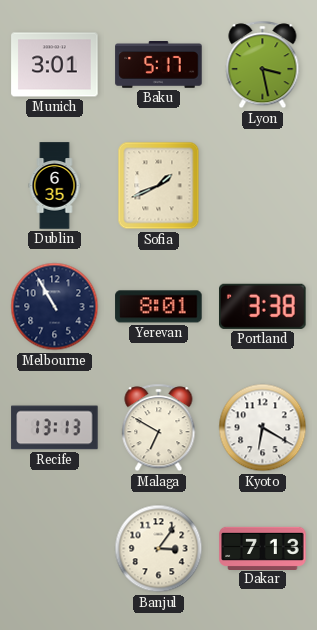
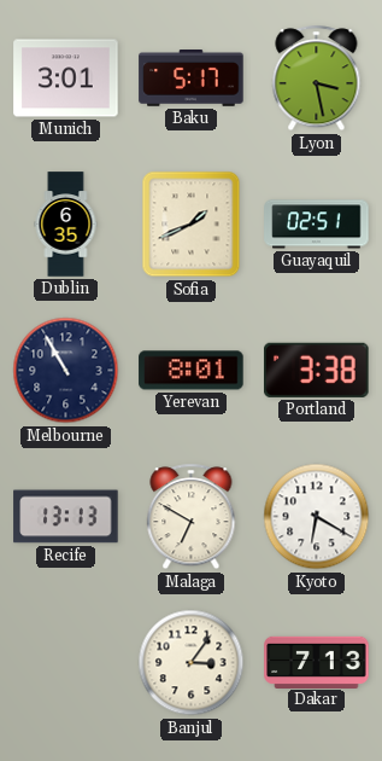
Guayaquil: none -> 02:51 (317, 225)
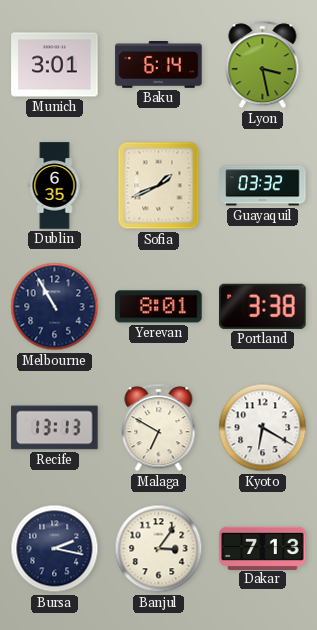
Baku: 5:17 -> 6:14 (159, 65)
Guayaquil: 02:51 -> 03:32 (263, 186)
Bursa: none -> 2:17 (55, 549)
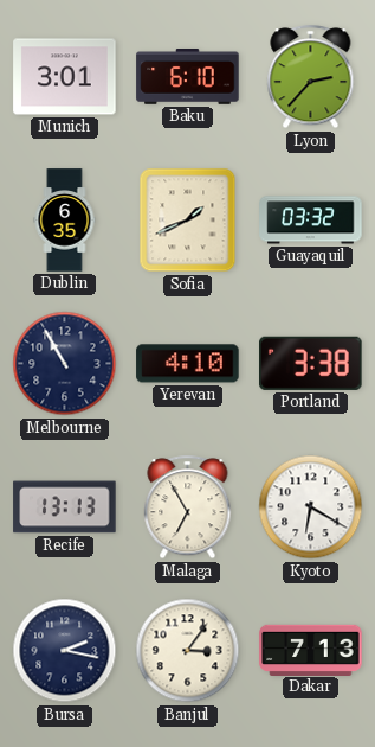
Baku: 6:14 -> 6:10 (188, 77)
Lyon: 3:28 -> 2:37 (311, 77)
Yerevan: 8:01 -> 4:10 (188, 364)
Malaga: 6:50 -> 6:55 (188, 507)
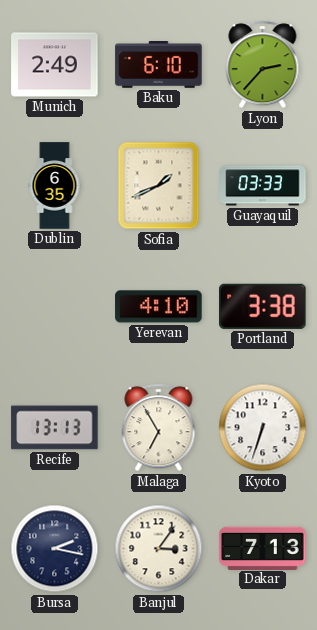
Munich: 3:01 -> 2:49 (55, 65)
Guayaquil: 03:32 -> 03:33 (263, 186)
Melbourne: 10:55 -> none (65, 364)
Kyoto: 6:20 -> 6:33 (263, 428)
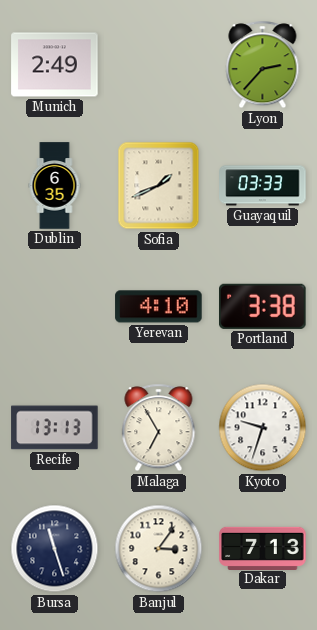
Baku: 6:10 -> none (159, 65)
Kyoto: 6:33 -> 9:33 (263, 428)
Bursa: 2:17 -> 11:27 (55, 549)
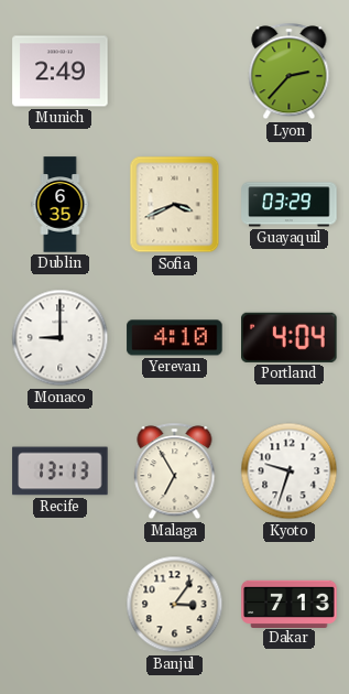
Sofia: 1:41 -> 3:41 (175, 205)
Guayaquil: 03:33 -> 03:29 (290, 205)
Monaco: none -> 9:00 (61, 338)
Portland: 3:38 -> 4:04 (290, 337)
Bursa: 11:27 -> none (55, 549)
